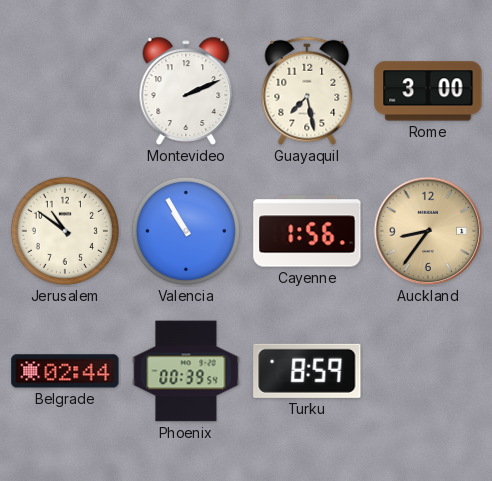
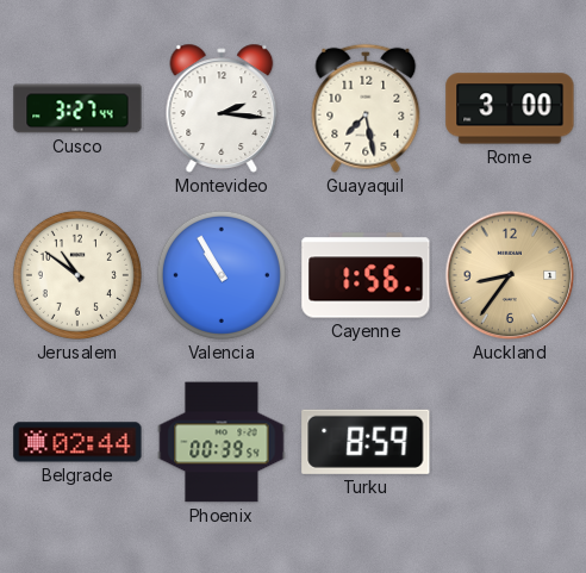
Cusco: none -> 3:27 (77, 108)
Montevideo: 2:11 -> 2:16 (222, 108)
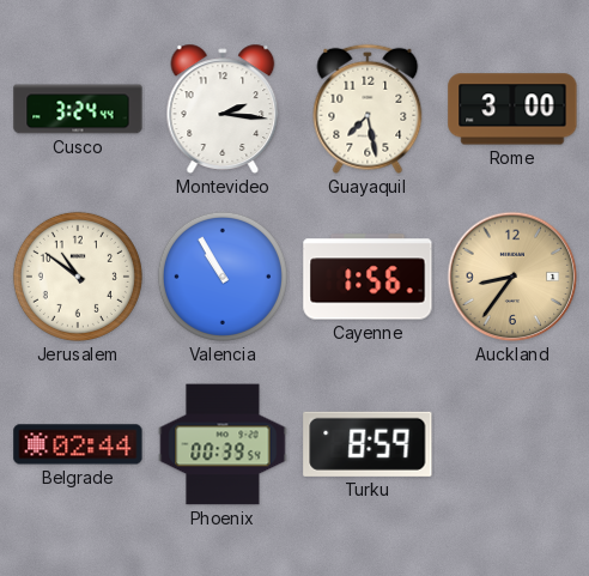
Cusco: 3:27 -> 3:24 (78, 109)
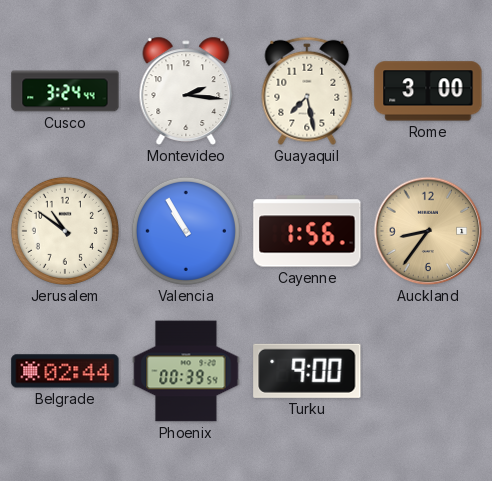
Turku: 8:59 -> 9:00 (307, 371)
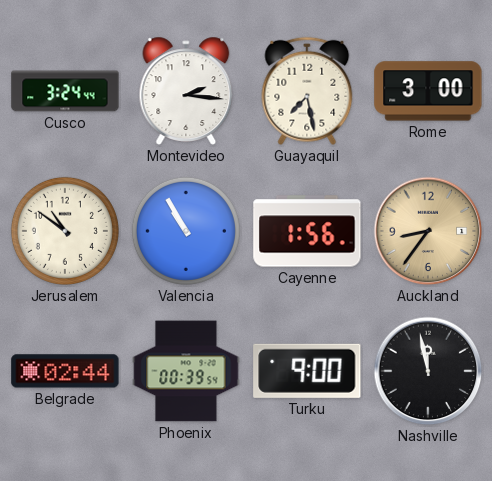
Nashville: none -> 11:58 (428, 371)
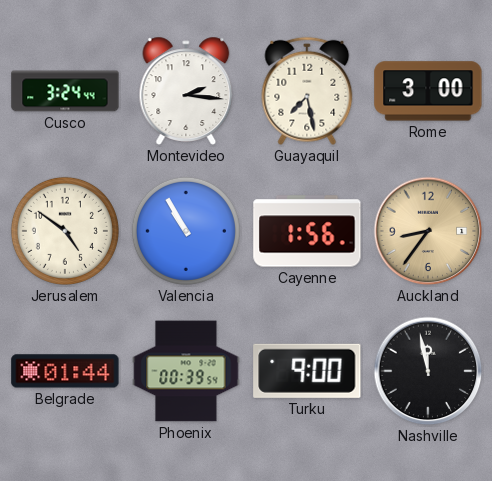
Jerusalem: 10:51 -> 4:51 (65, 231)
Belgrade: 02:44 -> 01:44 (65, 371)
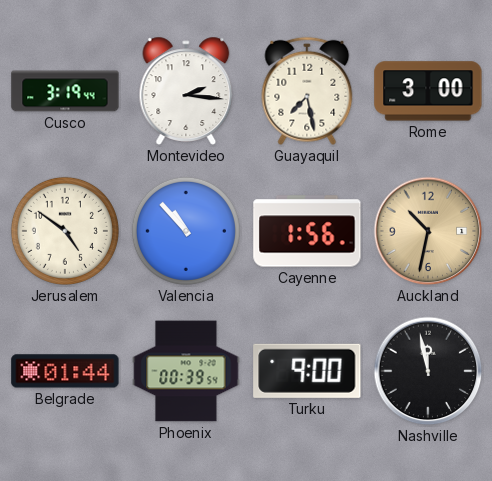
Cusco: 3:24 -> 3:19 (65, 91)
Valencia: 10:55 -> 10:53 (186, 231)
Auckland: 8:36 -> 10:32 (428, 231)
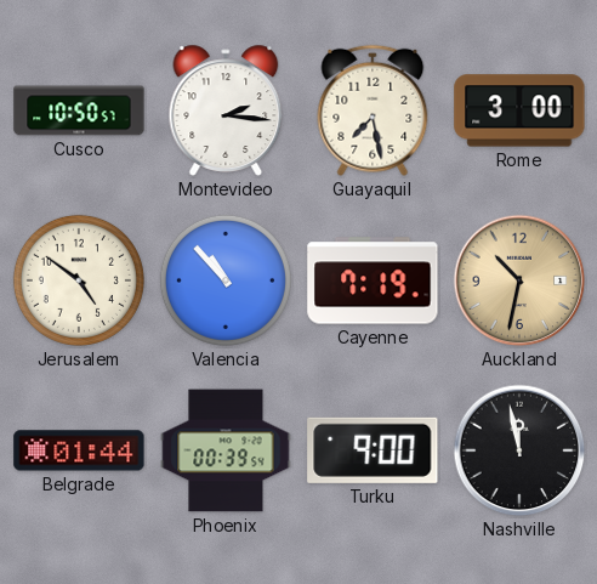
Cusco: 3:19 -> 10:50 (79, 110)
Cayenne: 1:56 -> 7:19 (373, 280)
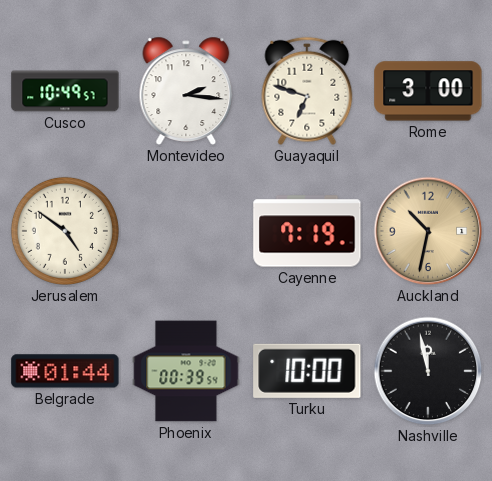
Cusco: 10:50 -> 10:49 (65, 91)
Guayaquil: 7:28 -> 6:48 (307, 91)
Valencia: 10:53 -> none (226, 280)
Turku: 9:00 -> 10:00 (307, 371)
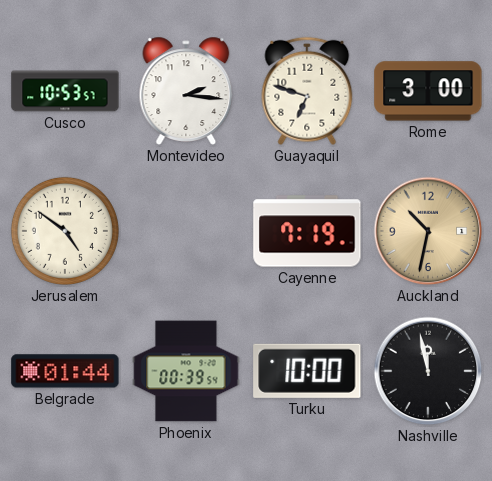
Cusco: 10:49 -> 10:53 (65, 91)
